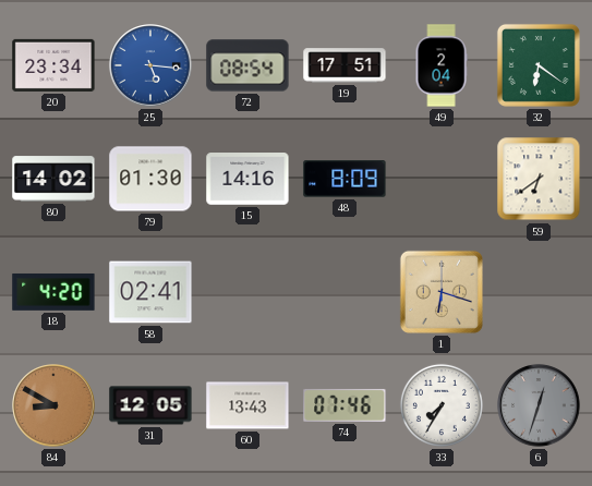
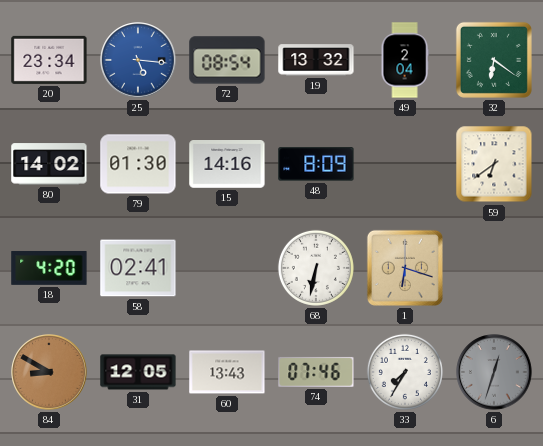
19: 17:51 -> 13:32 (316, 60)
68: none -> 6:32 (316, 268)
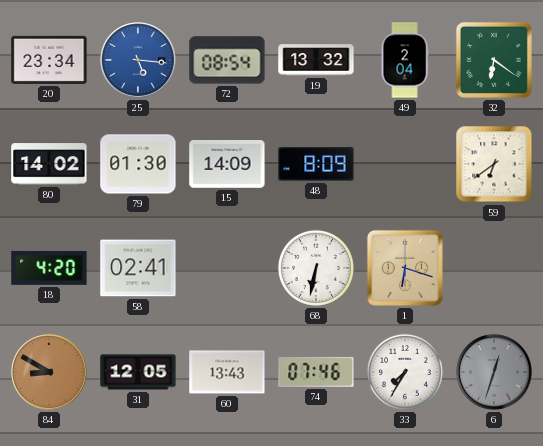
15: 14:16 -> 14:09 (227, 164)
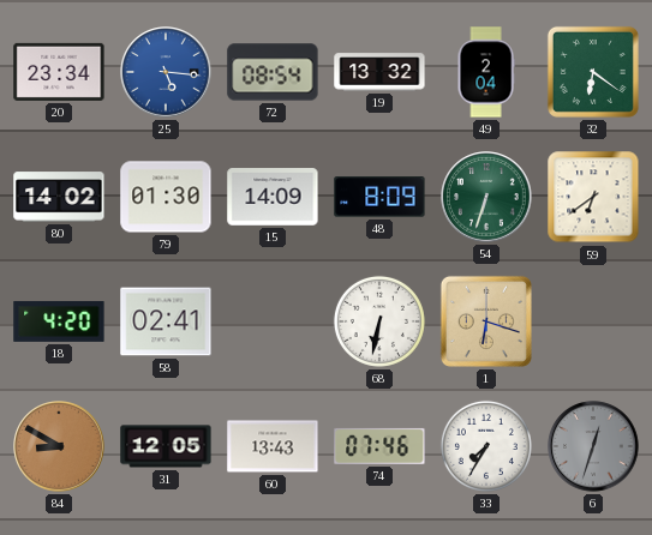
54: none -> 6:33 (486, 197)
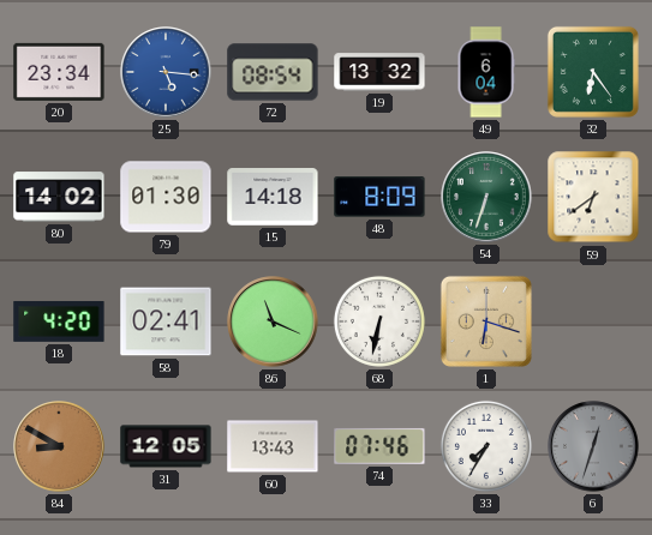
49: 2:04 -> 6:04 (486, 72)
32: 6:21 -> 6:24 (593, 72)
15: 14:09 -> 14:18 (273, 197)
86: none -> 11:19 (273, 321)
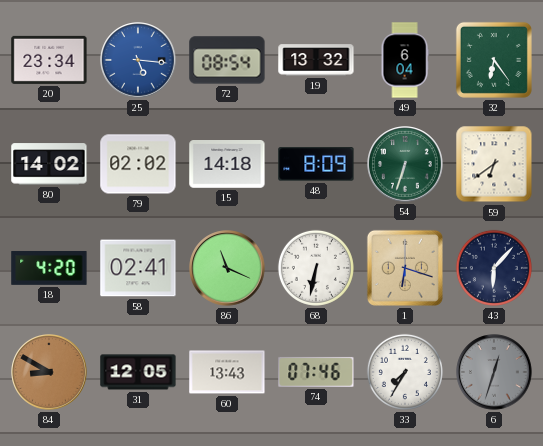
79: 01:30 -> 02:02 (138, 164)
43: none -> 6:07 (494, 268)
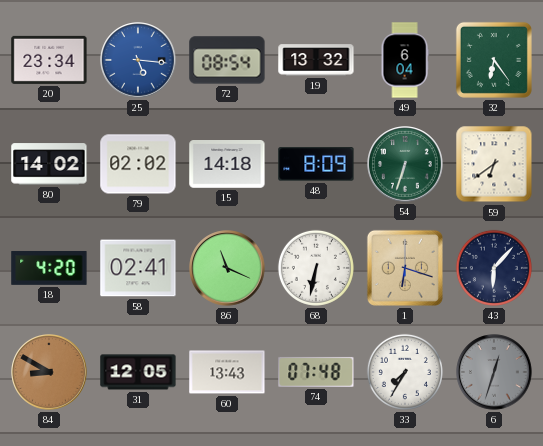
74: 07:46 -> 07:48 (316, 372)
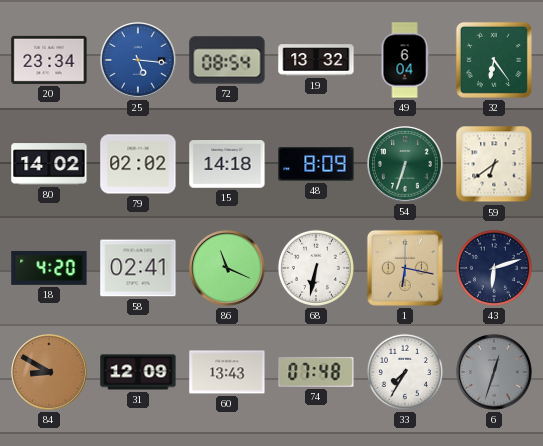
1: 6:18 -> 6:17 (405, 268)
43: 6:07 -> 6:12 (494, 268)
31: 12:05 -> 12:09 (138, 372)
